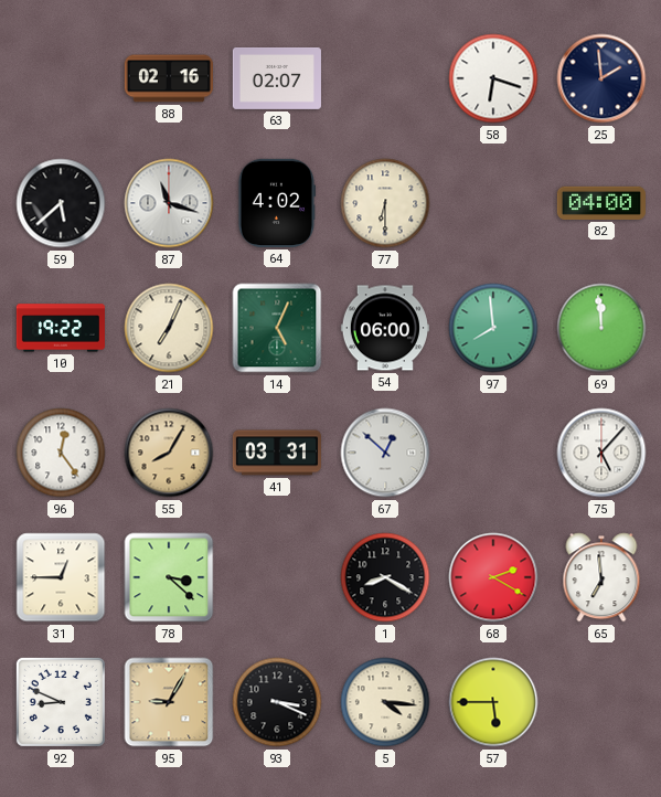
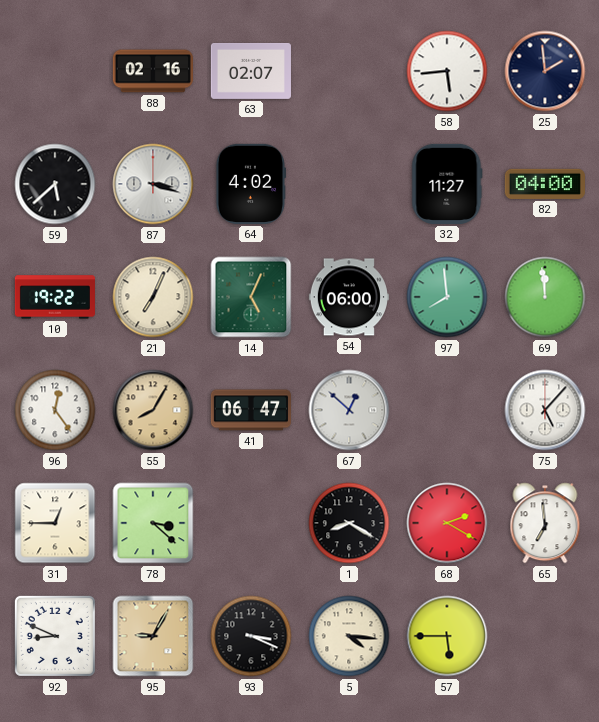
58: 6:18 -> 5:44 (447, 71)
87: 11:18 -> 3:18 (153, 184)
77: 6:30 -> none (385, 203)
32: none -> 11:27 (447, 184)
41: 03:31 -> 06:47 (251, 410)
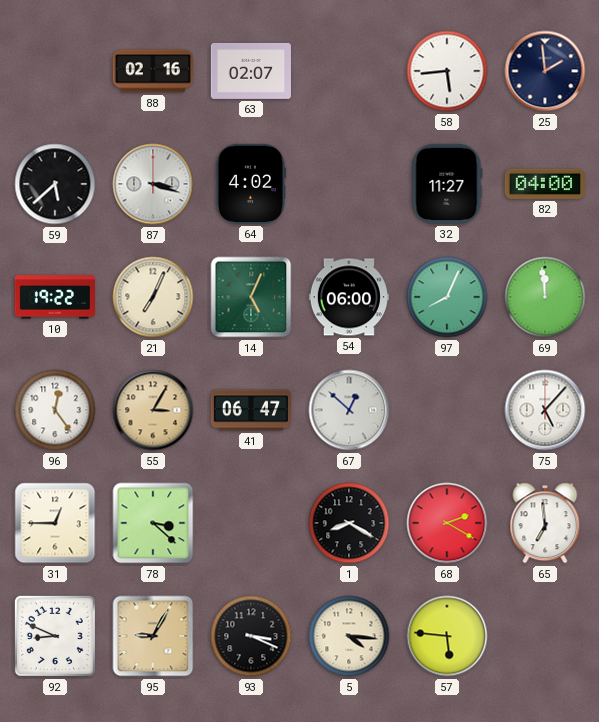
97: 7:59 -> 8:04 (447, 297)
55: 8:05 -> 3:05 (153, 410)
57: 5:45 -> 5:46 (447, 636)
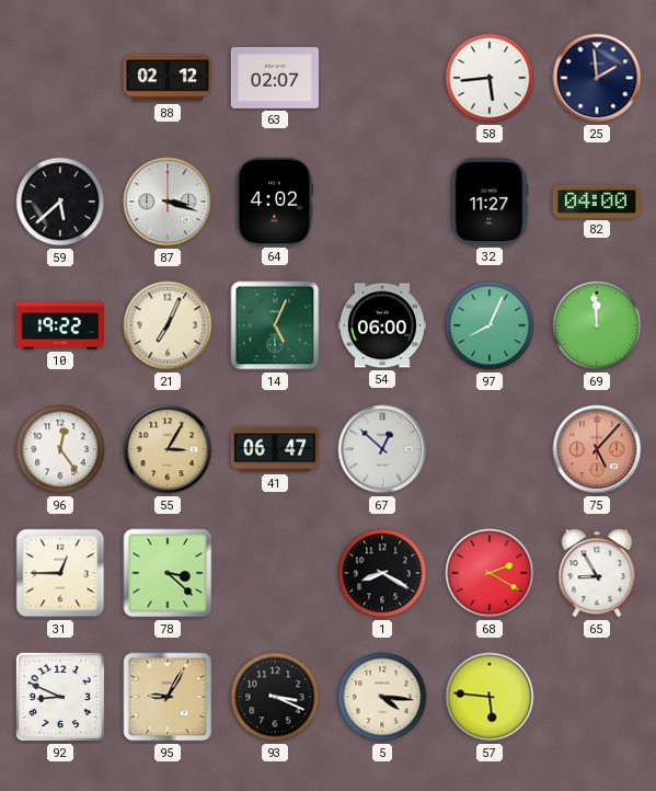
88: 02:16 -> 02:12 (168, 78)
75 dial: white -> salmon (597, 449)
65: 6:59 -> 8:55 (597, 573)
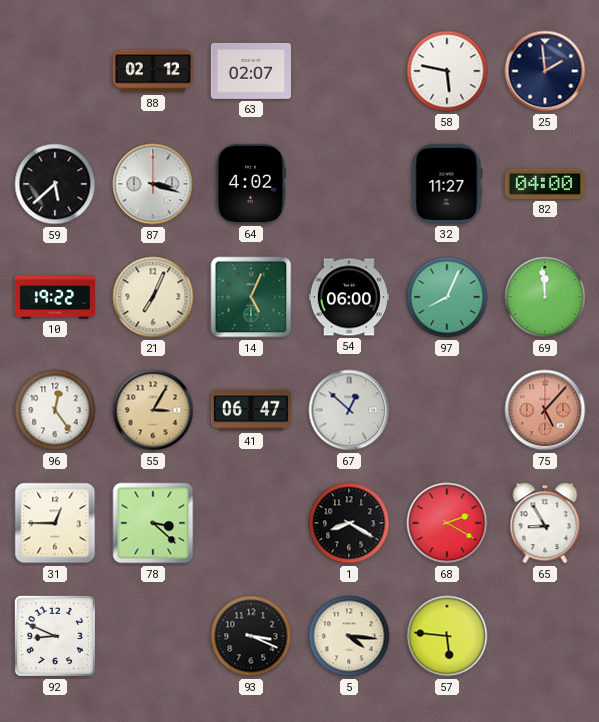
58: 5:44 -> 5:47 (447, 71)
95: 9:05 -> none (168, 697)
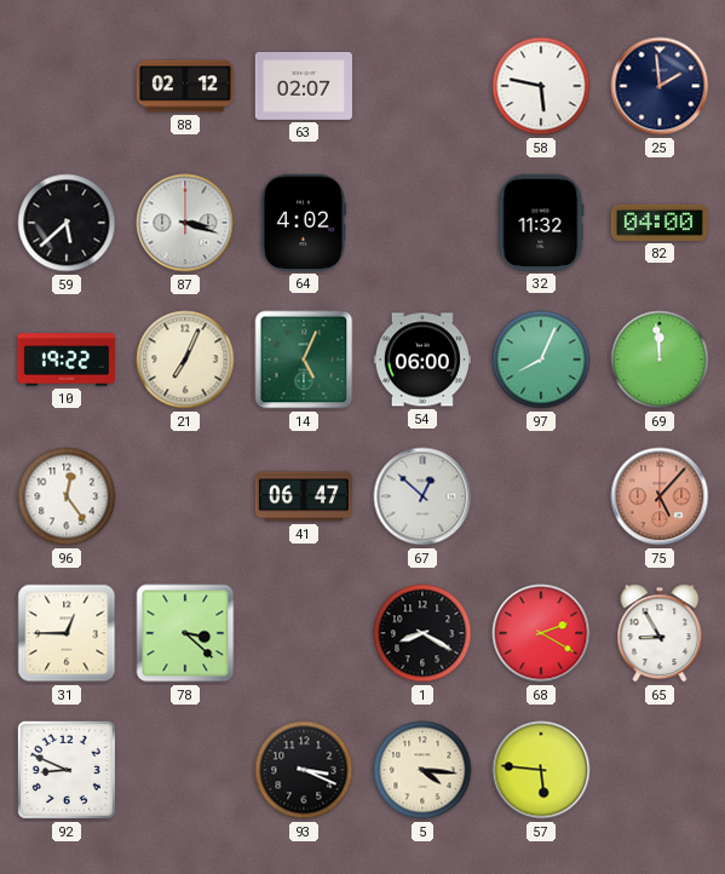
32: 11:27 -> 11:32 (541, 223)
55: 3:05 -> none (153, 410)
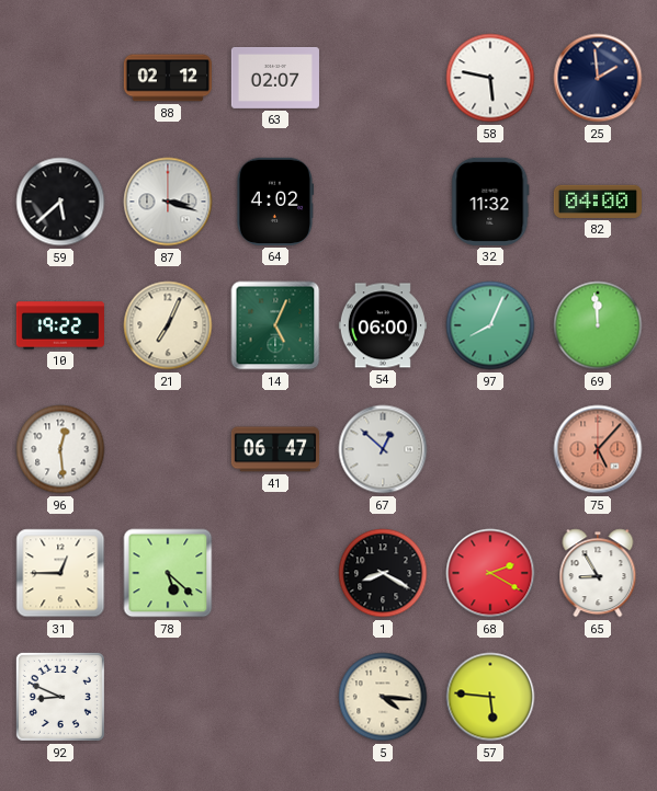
96: 12:24 -> 12:29 (60, 449)
78: 3:22 -> 5:22 (168, 573)
93: 3:19 -> none (304, 770)
